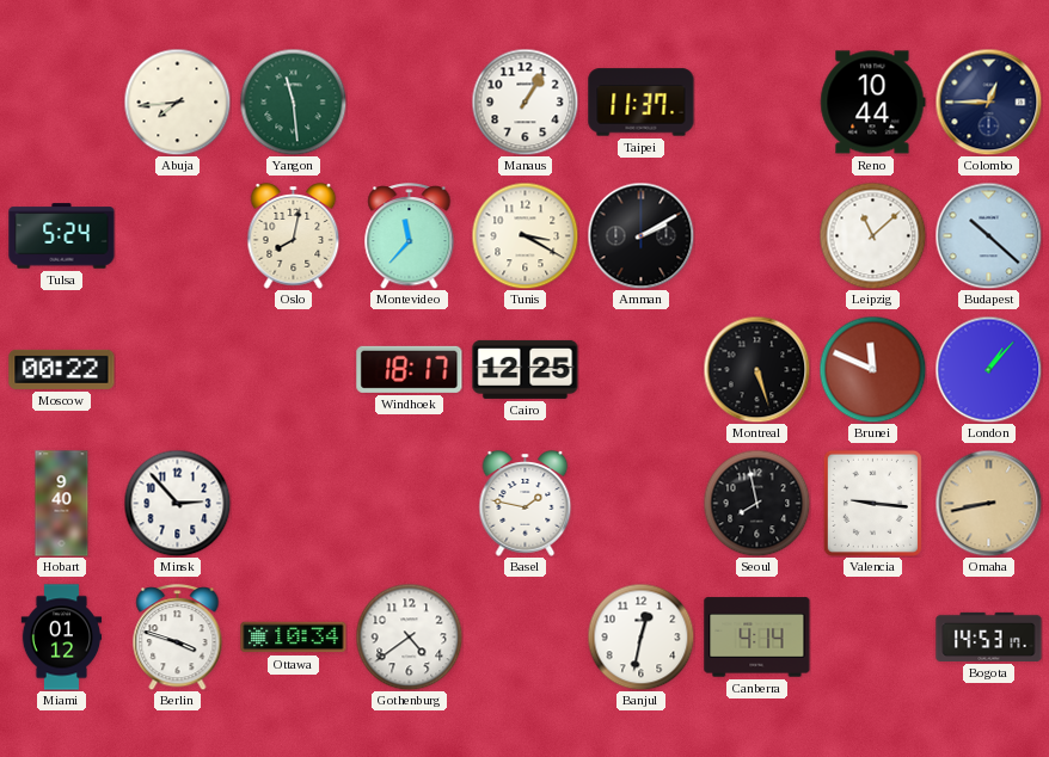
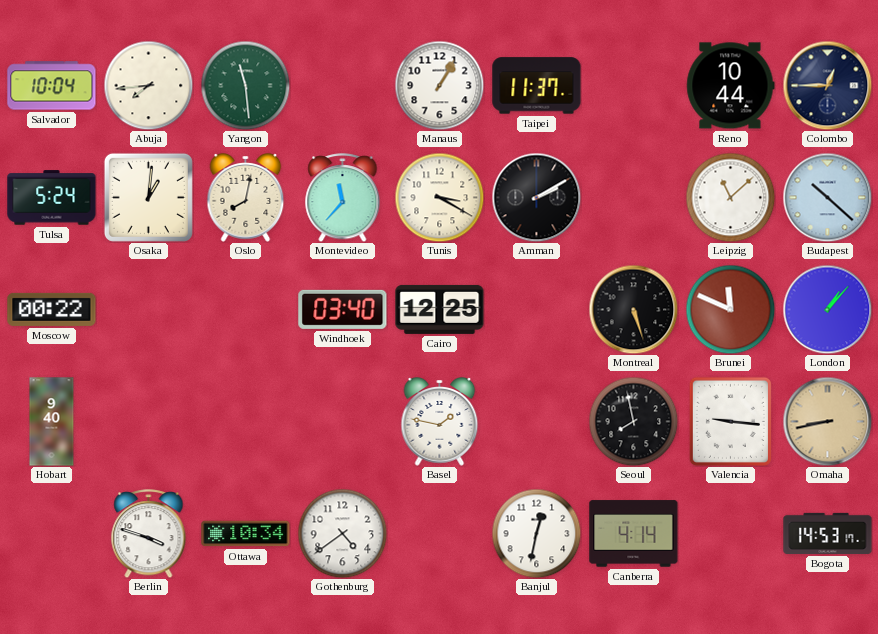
Salvador: none -> 10:04 (52, 86)
Osaka: none -> 1:01 (148, 197)
Windhoek: 18:17 -> 03:40 (343, 309)
Minsk: 2:53 -> none (177, 503)
Miami: 01:12 -> none (62, 638)
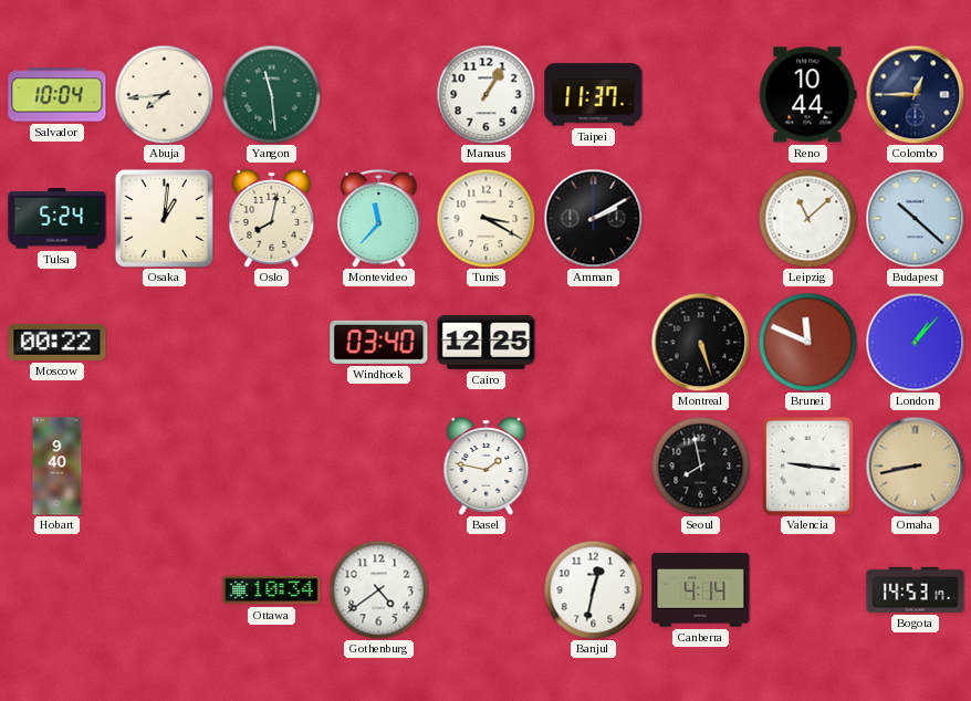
Berlin: 3:48 -> none (149, 534)
